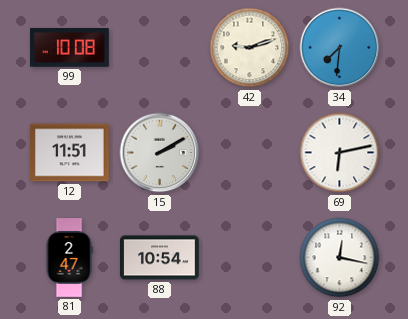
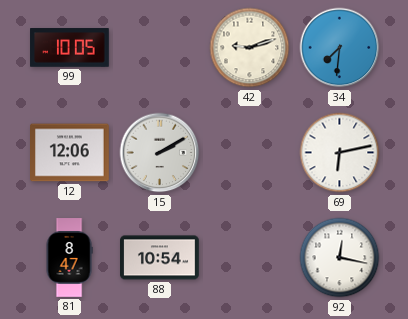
99: 10:08 -> 10:05 (70, 48)
12: 11:51 -> 12:06 (70, 153)
81: 2:47 -> 8:47 (69, 258)
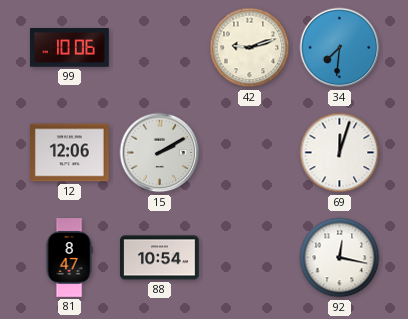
99: 10:05 -> 10:06 (70, 48)
69: 6:13 -> 12:03 (340, 153)
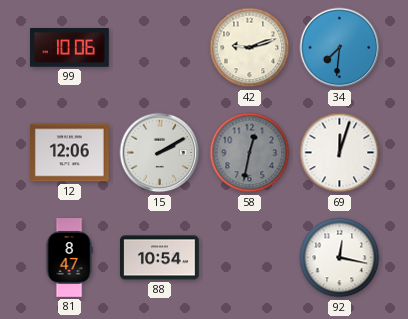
58: none -> 12:32 (250, 153)
